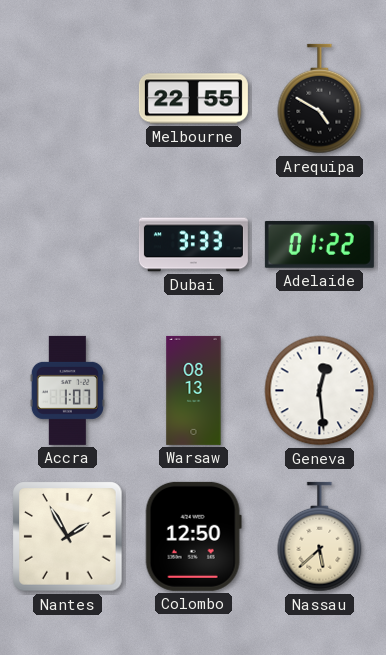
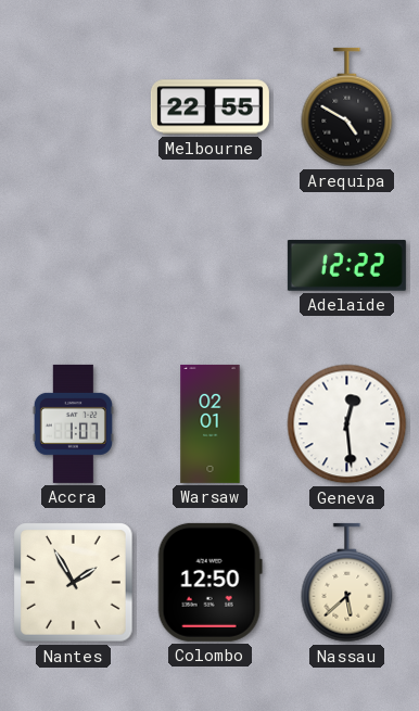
Dubai: 3:33 -> none (193, 245)
Adelaide: 01:22 -> 12:22 (346, 265)
Warsaw: 08:13 -> 02:01 (211, 423)
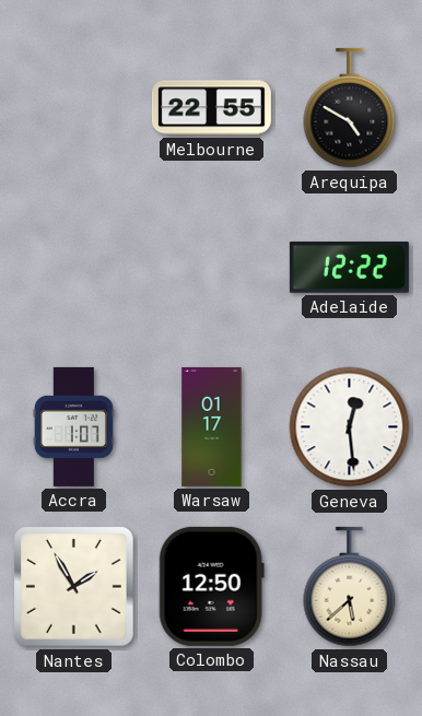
Warsaw: 02:01 -> 01:17 (212, 426)
